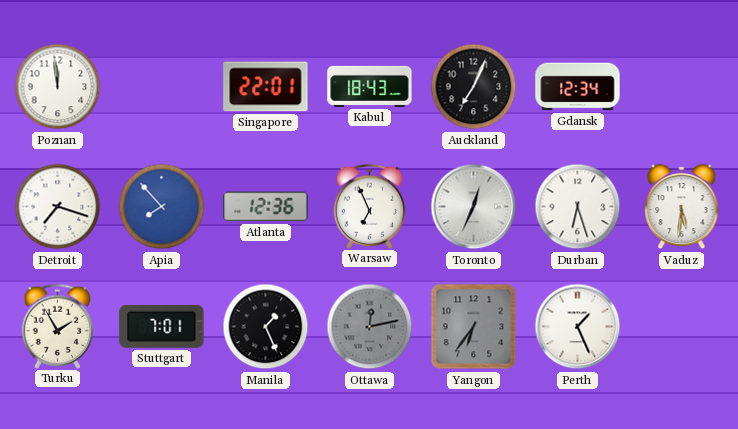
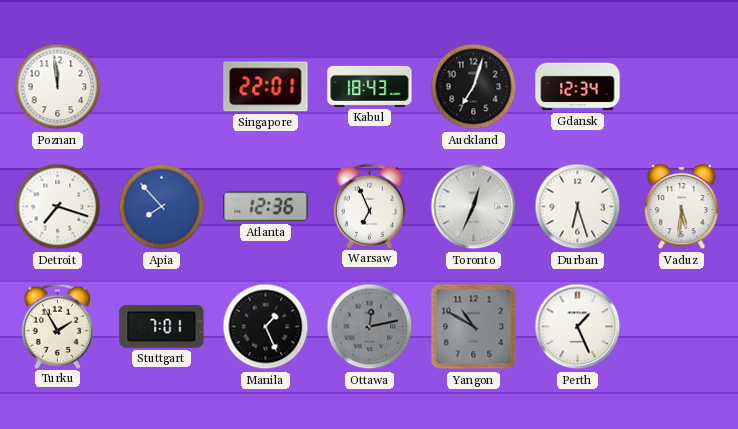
Auckland: 7:04 -> 7:03 (474, 87)
Yangon: 6:36 -> 10:50 (474, 327)
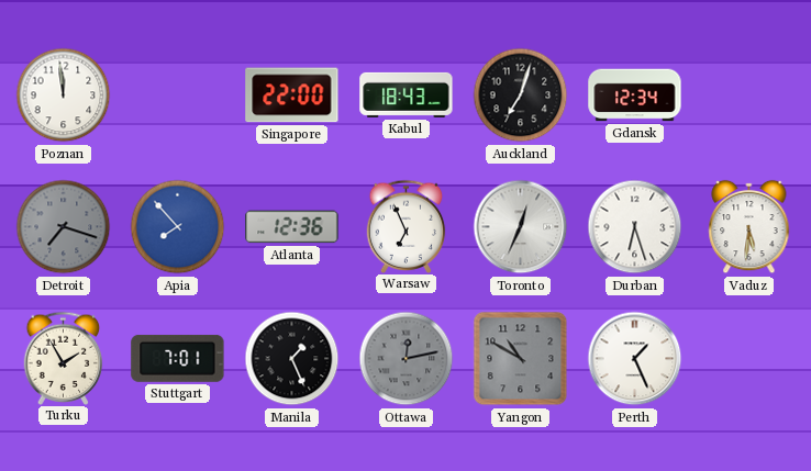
Singapore: 22:01 -> 22:00 (292, 96)
Detroit dial: white -> grey (64, 227)
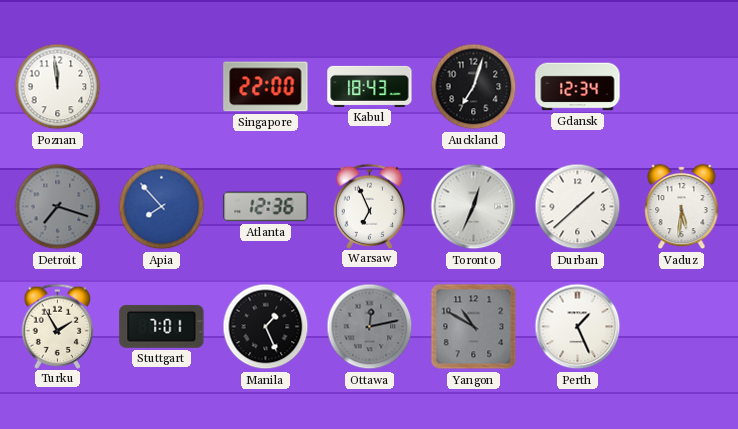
Durban: 6:27 -> 1:38 (578, 207)
